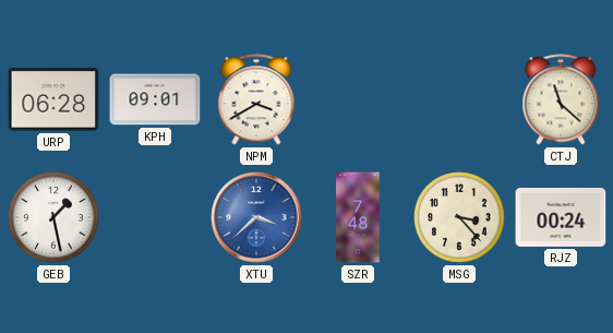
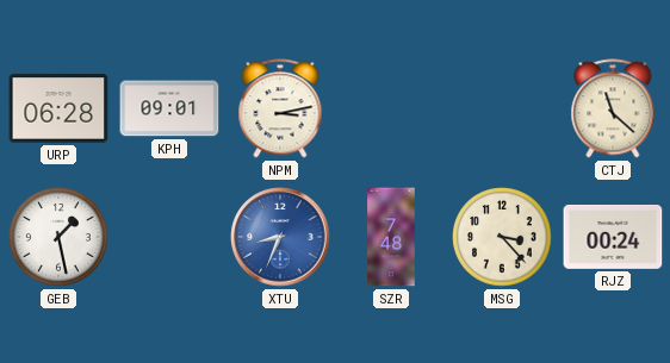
NPM: 3:40 -> 3:13 (280, 108)
XTU: 3:38 -> 8:34 (280, 237)
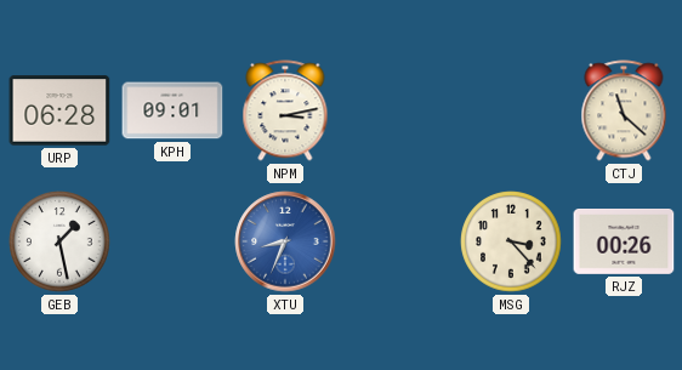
SZR: 7:48 -> none (391, 237)
RJZ: 00:24 -> 00:26 (624, 243)
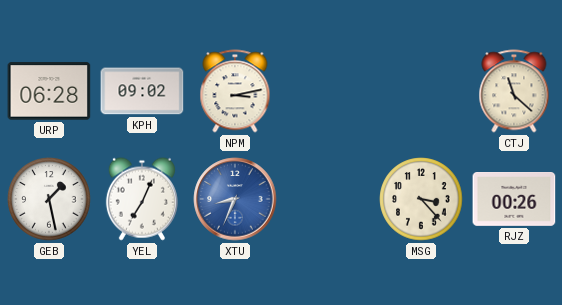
KPH: 09:01 -> 09:02 (142, 91)
YEL: none -> 7:04 (142, 199)
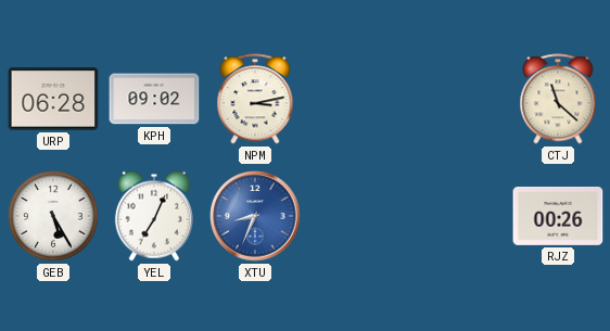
GEB: 1:28 -> 5:25 (53, 216)
MSG: 3:23 -> none (421, 199)
